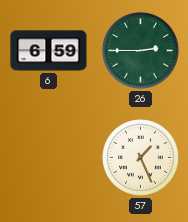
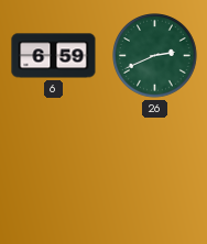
26: 2:45 -> 2:41 (155, 56)
57: 1:26 -> none (141, 158)
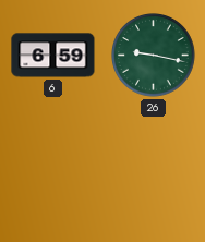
26: 2:41 -> 9:17 (154, 56)
